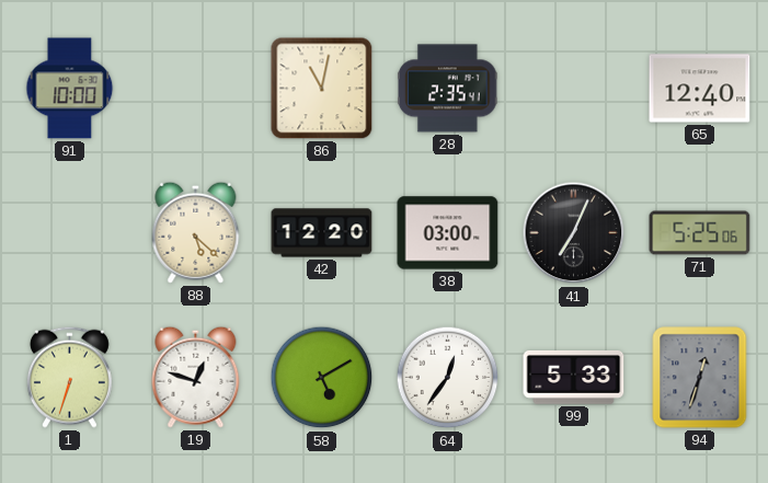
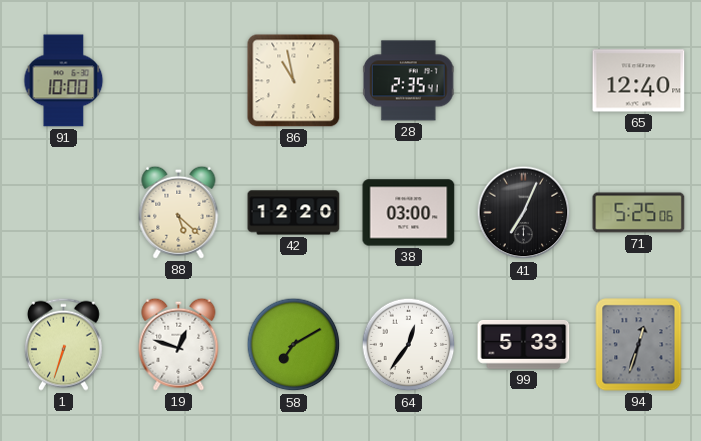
86: 11:02 -> 10:58 (294, 81)
58: 5:10 -> 7:10 (294, 345)
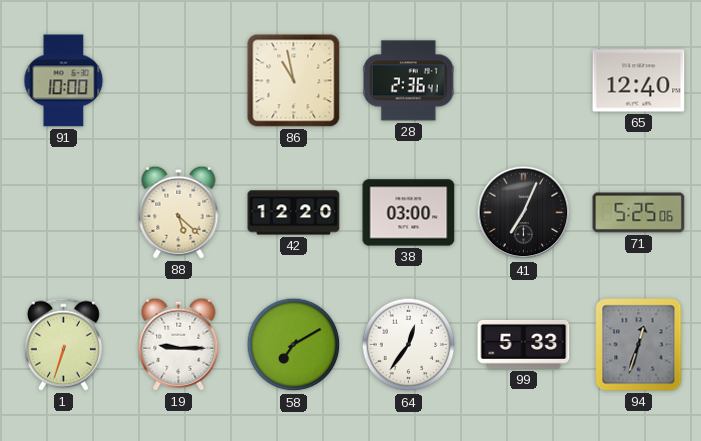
28: 2:35 -> 2:36 (408, 81)
19: 12:48 -> 9:15 (179, 344)
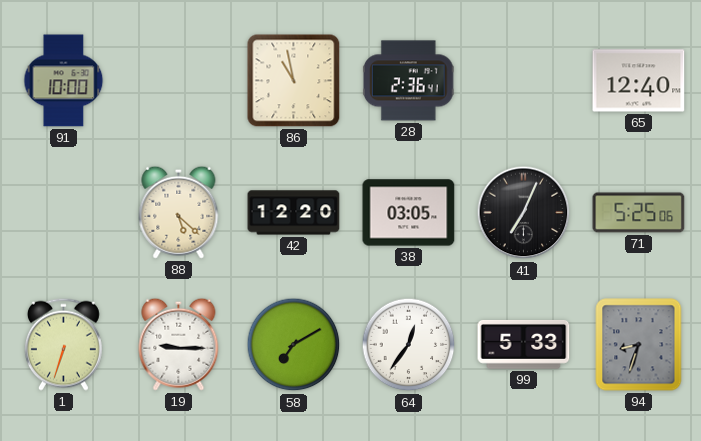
38: 03:00 -> 03:05 (409, 213)
94: 12:33 -> 8:33 (639, 345)
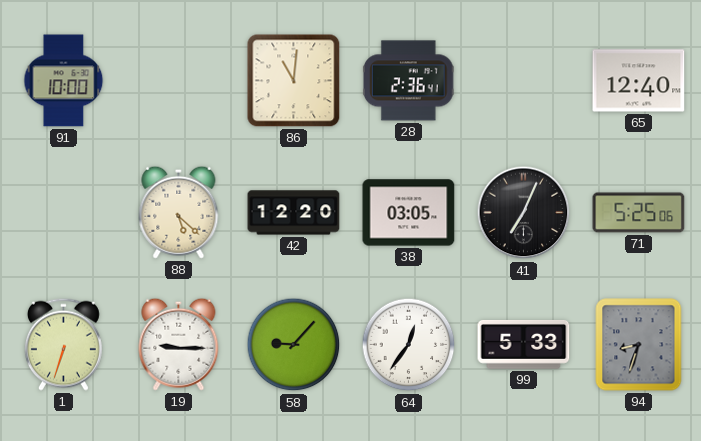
86: 10:58 -> 11:01 (294, 81)
58: 7:10 -> 9:07 (294, 345)
